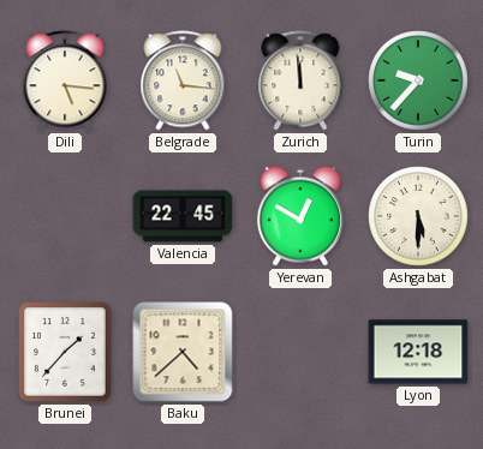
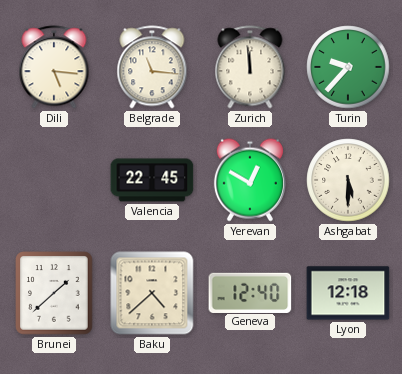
Brunei: 1:37 -> 1:38 (54, 293)
Geneva: none -> 12:40 (250, 292)
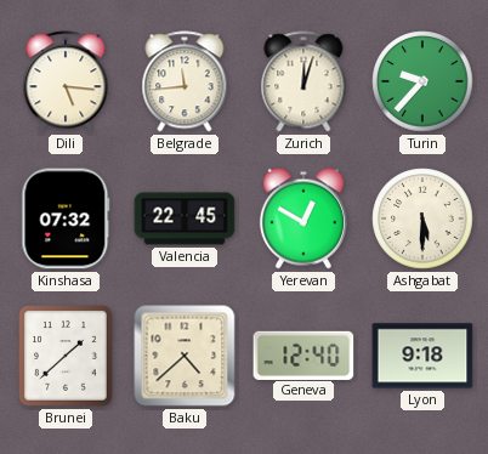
Belgrade: 11:16 -> 11:44 (185, 81)
Zurich: 11:59 -> 12:03 (303, 81)
Kinshasa: none -> 07:32 (66, 219)
Lyon: 12:18 -> 9:18 (422, 356)
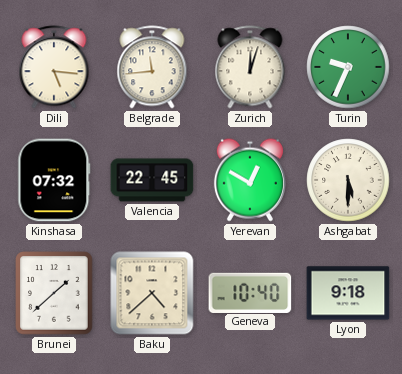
Turin: 9:37 -> 9:34 (348, 67)
Geneva: 12:40 -> 10:40 (250, 292)
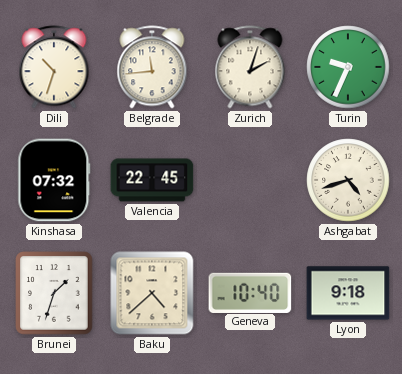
Dili: 5:16 -> 10:33 (54, 67)
Zurich: 12:03 -> 2:03 (250, 67)
Yerevan: 12:50 -> none (250, 180)
Ashgabat: 5:30 -> 4:42 (348, 180)
Brunei: 1:38 -> 1:33 (54, 293)
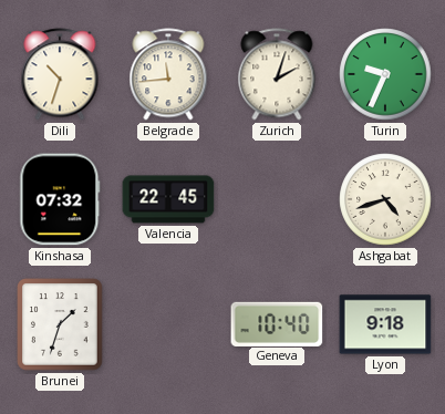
Baku: 4:38 -> none (152, 293)
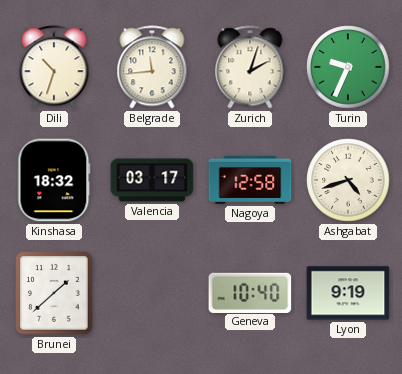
Kinshasa: 07:32 -> 18:32 (54, 180)
Valencia: 22:45 -> 03:17 (152, 180)
Nagoya: none -> 12:58 (250, 180)
Brunei: 1:33 -> 1:38 (54, 293)
Lyon: 9:18 -> 9:19 (348, 293)
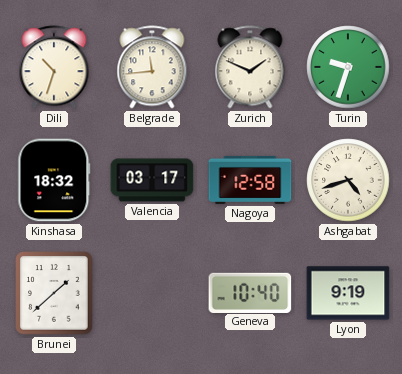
Zurich: 2:03 -> 1:49 (250, 67)
Turin: 9:34 -> 9:33 (348, 67)
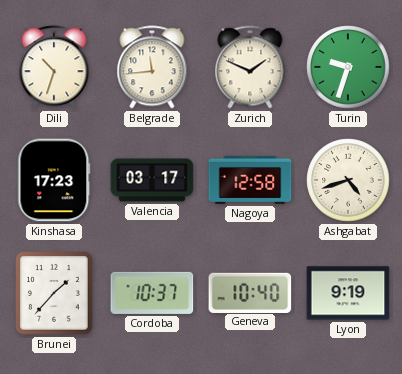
Kinshasa: 18:32 -> 17:23 (54, 180)
Brunei: 1:38 -> 1:37 (54, 293)
Cordoba: none -> 10:37 (152, 293)
